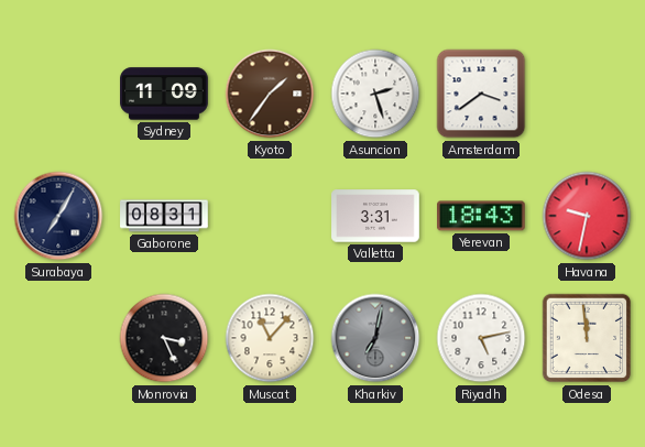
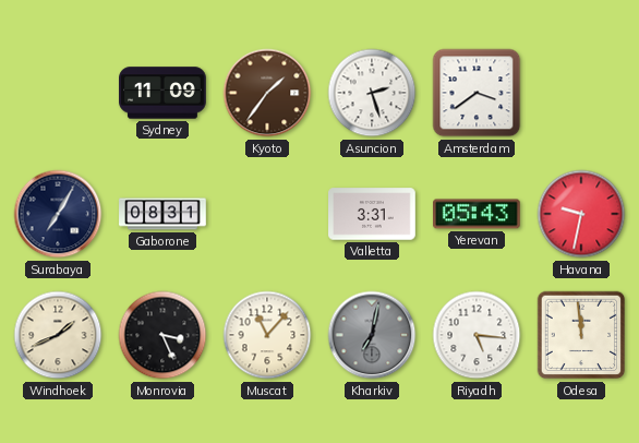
Yerevan: 18:43 -> 05:43 (478, 214)
Windhoek: none -> 1:41 (58, 335)
Riyadh: 5:13 -> 5:16 (477, 335)
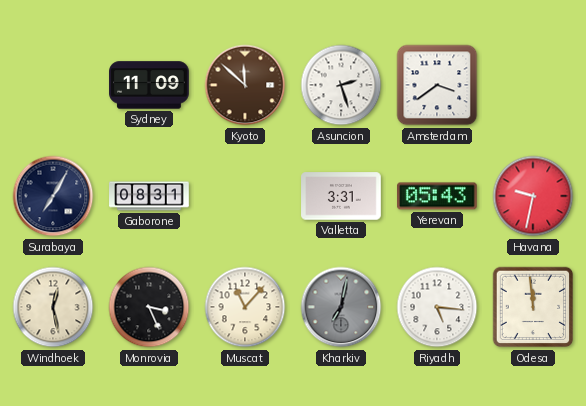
Kyoto: 1:36 -> 11:52 (245, 85)
Windhoek: 1:41 -> 12:28 (53, 307)
